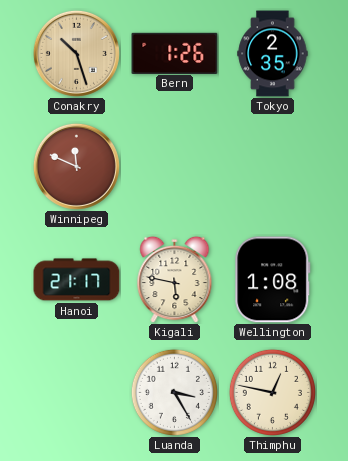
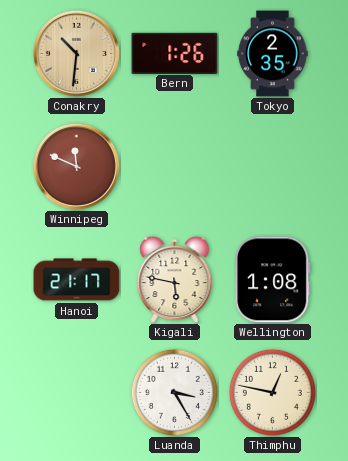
Conakry: 10:27 -> 10:31 (76, 53)
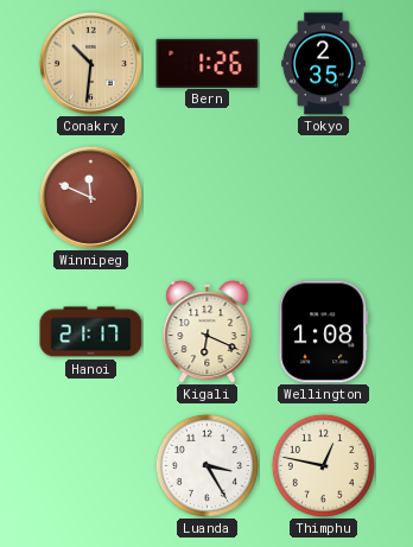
Kigali: 5:47 -> 6:19 (208, 331)
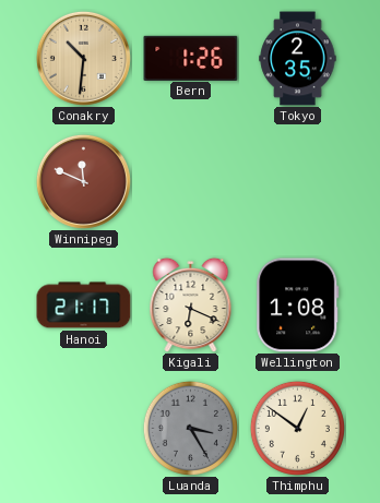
Luanda dial: white -> grey (190, 428)
Thimphu: 12:47 -> 12:51 (297, 428)
